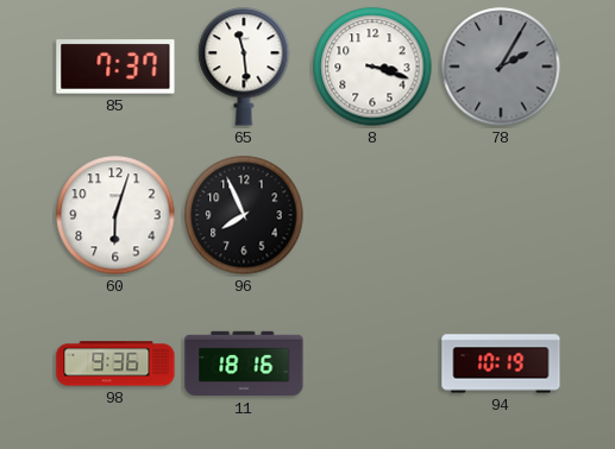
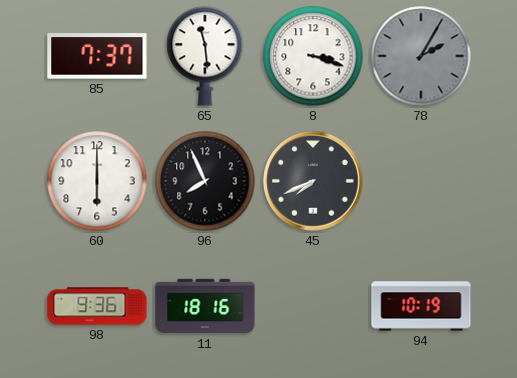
60: 6:03 -> 6:00 (97, 181)
45: none -> 7:41 (313, 181)
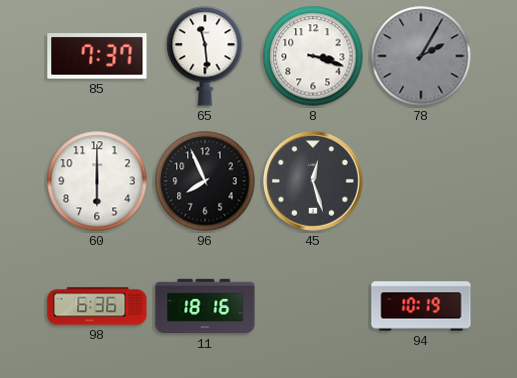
45: 7:41 -> 12:27 (313, 181)
98: 9:36 -> 6:36 (97, 306)
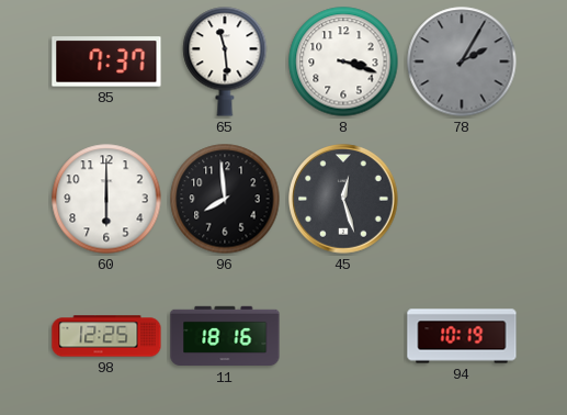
96: 7:56 -> 7:59 (225, 199)
98: 6:36 -> 12:25 (106, 336)
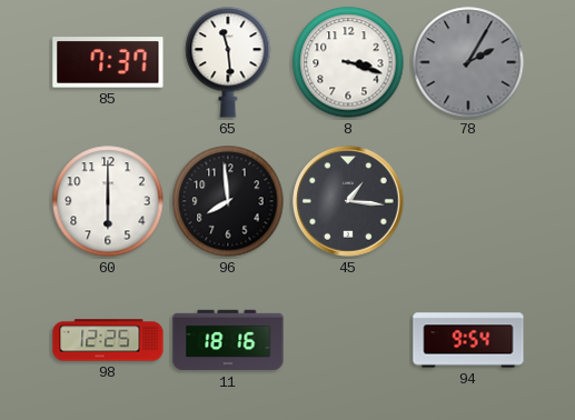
45: 12:27 -> 1:16 (348, 201)
94: 10:19 -> 9:54 (468, 340)
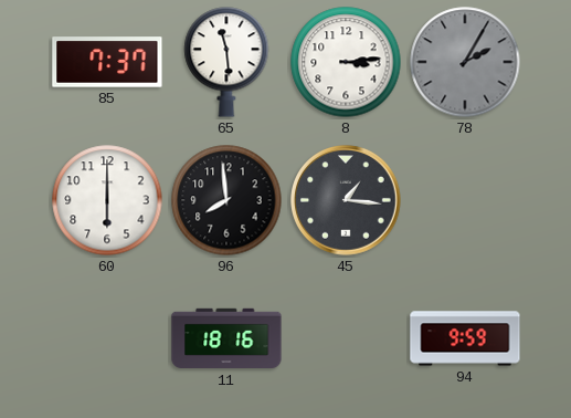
8: 3:18 -> 3:14 (346, 62)
98: 12:25 -> none (108, 340)
94: 9:54 -> 9:59 (465, 338)
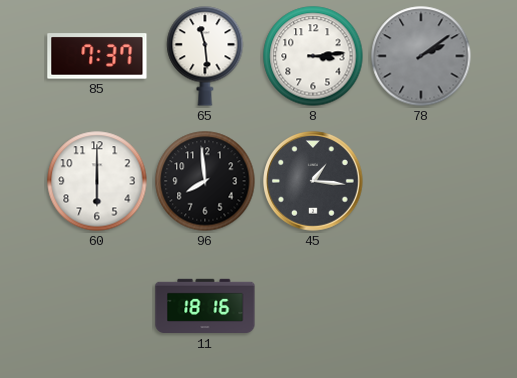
78: 2:05 -> 2:09 (421, 56)
94: 9:59 -> none (465, 338)
